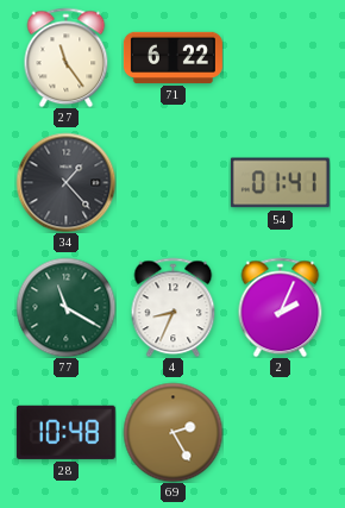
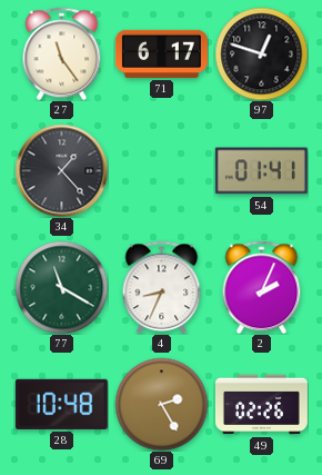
71: 6:22 -> 6:17 (161, 53)
97: none -> 12:48 (261, 53)
49: none -> 02:26 (261, 405)
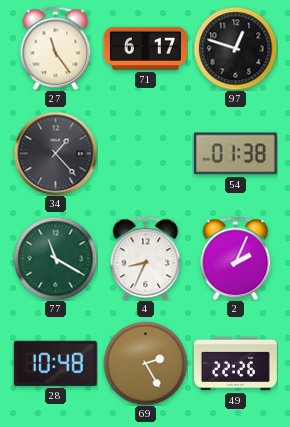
54: 01:41 -> 01:38 (235, 154)
49: 02:26 -> 22:26 (235, 364)
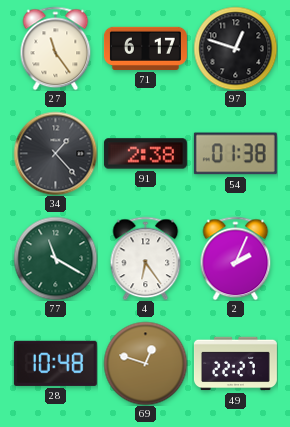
91: none -> 2:38 (145, 154)
4: 8:34 -> 6:24 (146, 258)
69: 2:25 -> 12:48 (145, 363)
49: 22:26 -> 22:27 (235, 364)
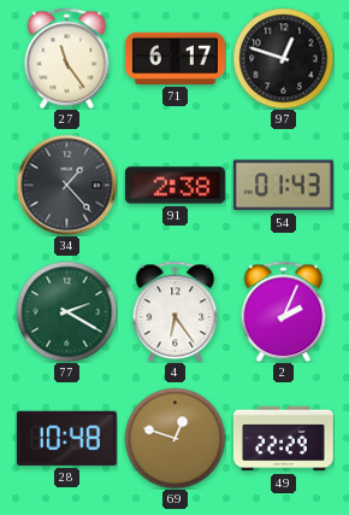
54: 01:38 -> 01:43 (283, 186)
77: 11:20 -> 2:20 (66, 311)
49: 22:27 -> 22:29 (283, 439)
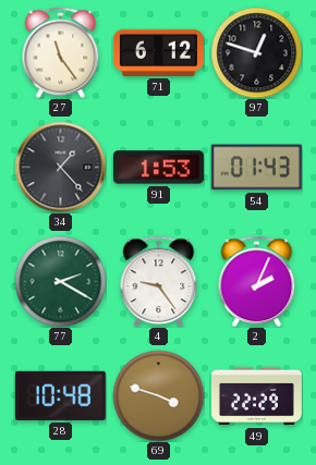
71: 6:17 -> 6:12 (158, 52)
91: 2:38 -> 1:53 (158, 168)
4: 6:24 -> 9:24 (159, 281)
69: 12:48 -> 3:48 (158, 395)
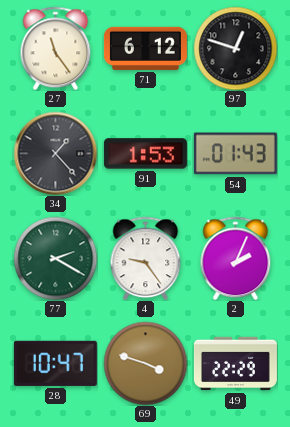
28: 10:48 -> 10:47 (55, 363)
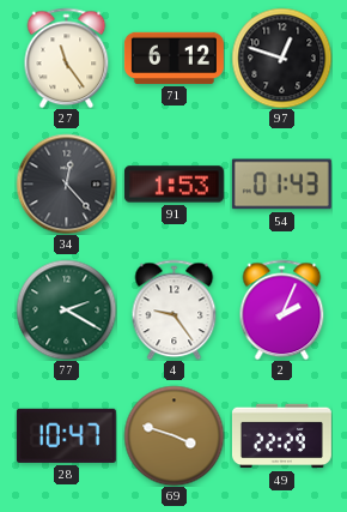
34: 1:23 -> 12:23 (66, 183)
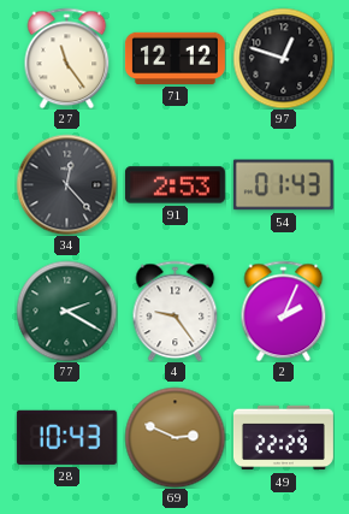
71: 6:12 -> 12:12 (174, 58)
91: 1:53 -> 2:53 (174, 185)
28: 10:47 -> 10:43 (66, 437)
69: 3:48 -> 2:49 (174, 437)
